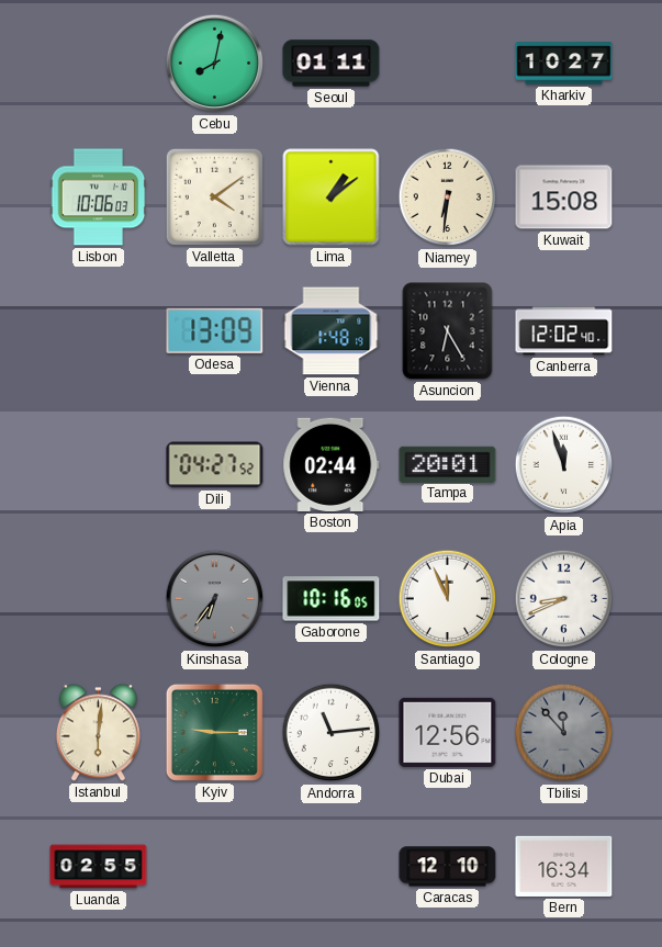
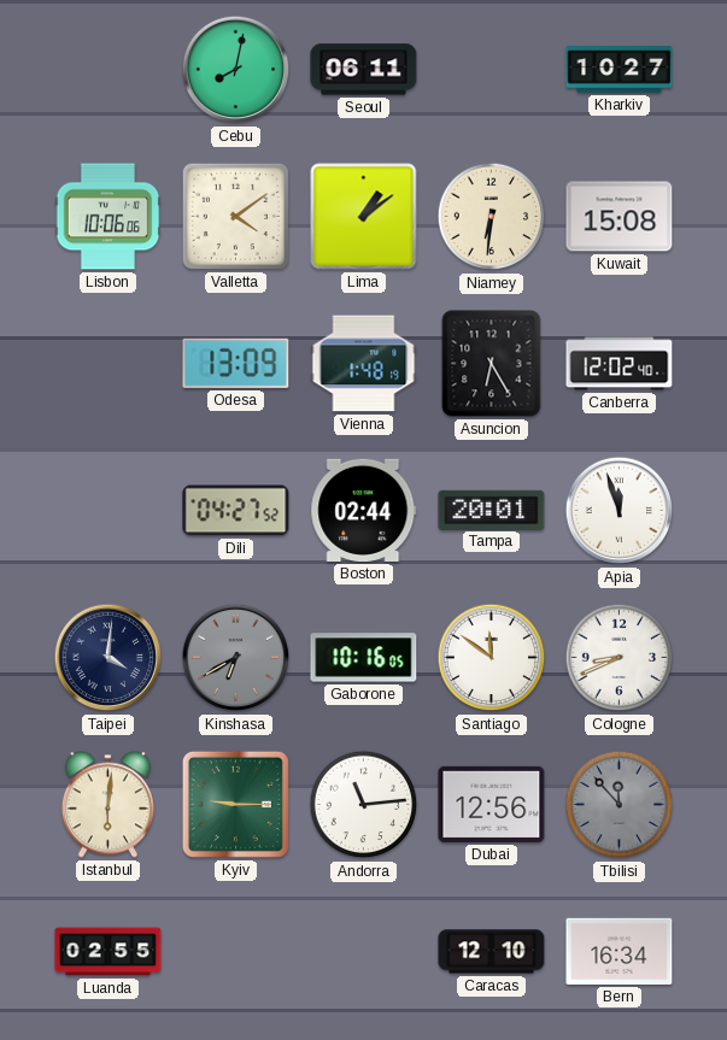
Seoul: 01:11 -> 06:11 (364, 70)
Lisbon: 10:06:03 -> 10:06:06 (109, 217)
Taipei: none -> 4:01 (109, 658)
Kinshasa: 6:36 -> 6:40 (236, 658)
Santiago: 11:56 -> 11:51 (492, 658)
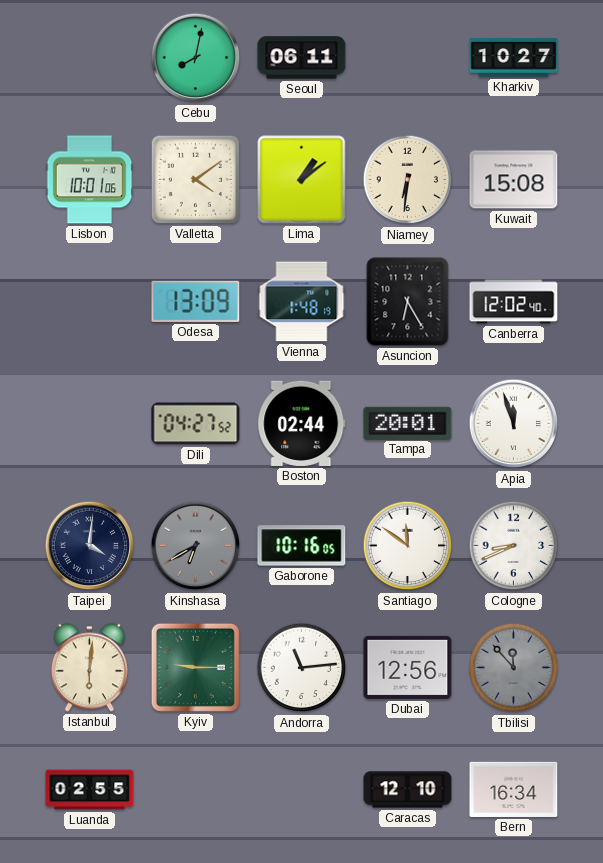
Lisbon: 10:06 -> 10:01 (90, 180)
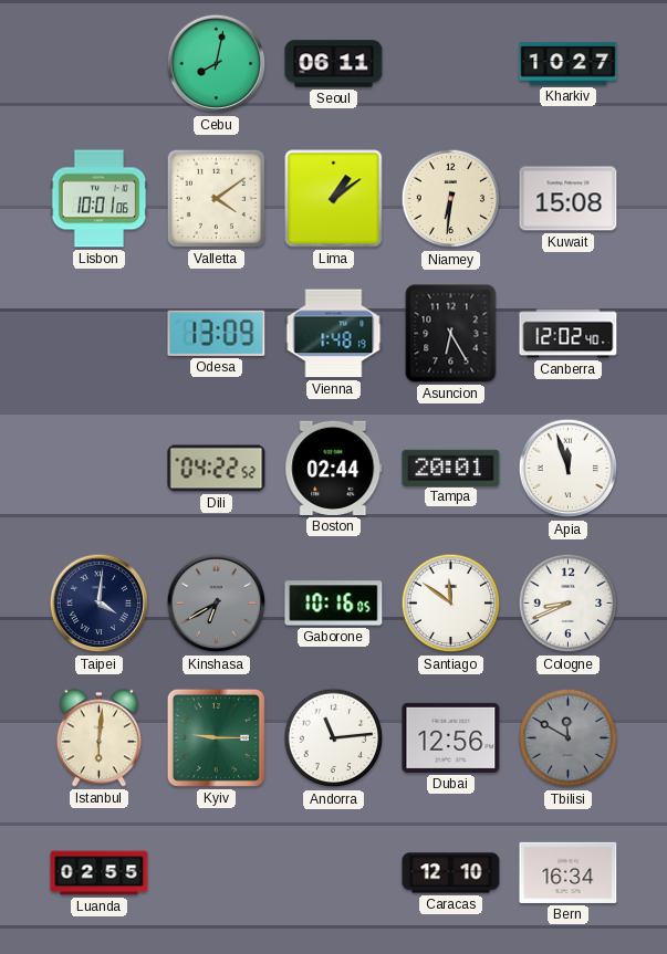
Dili: 04:27 -> 04:22 (217, 469)
Tbilisi: 11:53 -> 11:50 (569, 738)
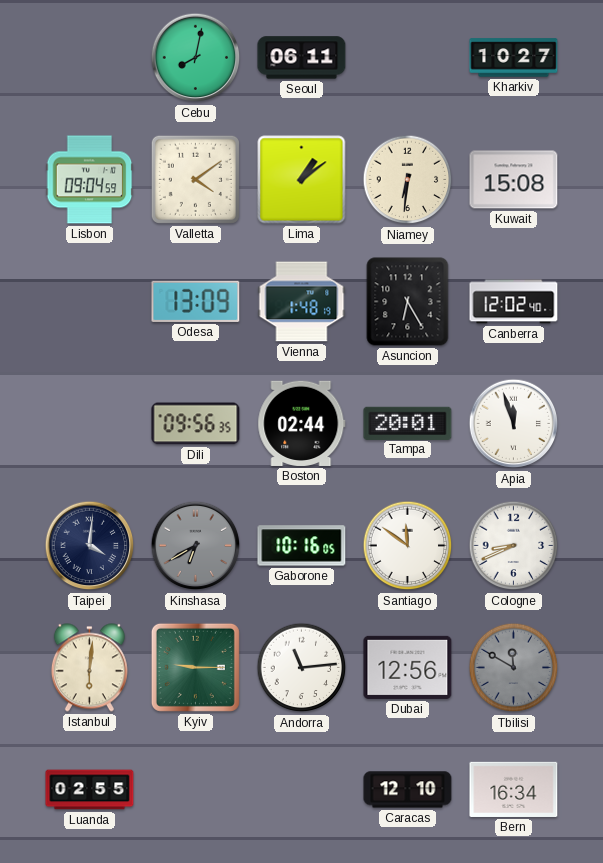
Lisbon: 10:01 -> 09:04 (90, 180)
Dili: 04:22 -> 09:56 (196, 424)
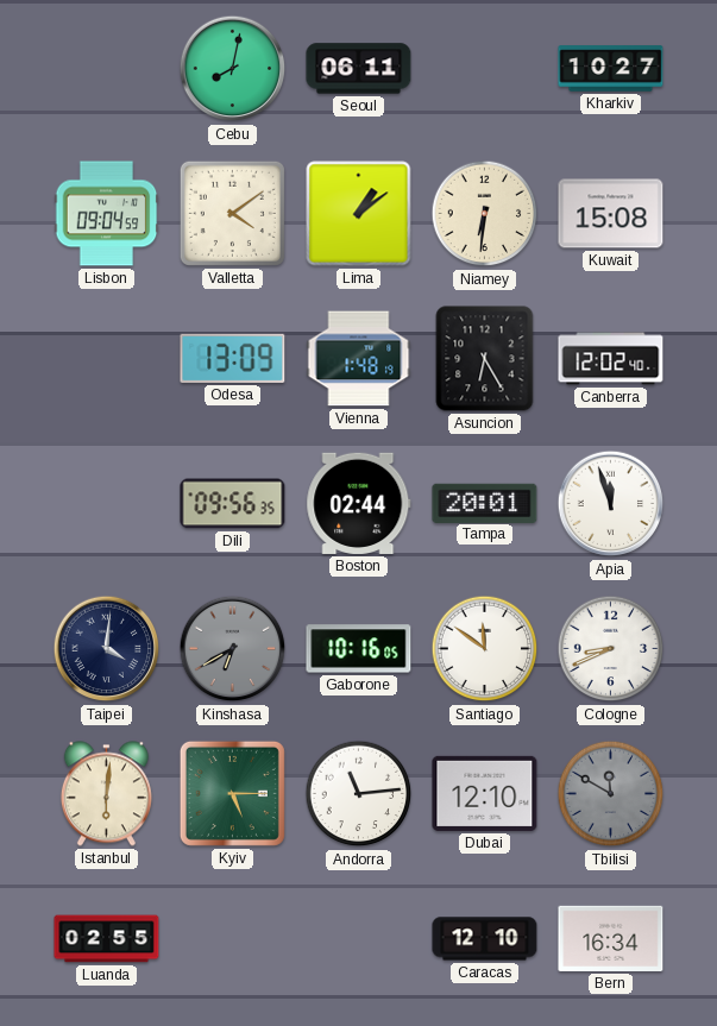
Kyiv: 9:15 -> 5:15 (232, 793)
Dubai: 12:56 -> 12:10 (485, 793)
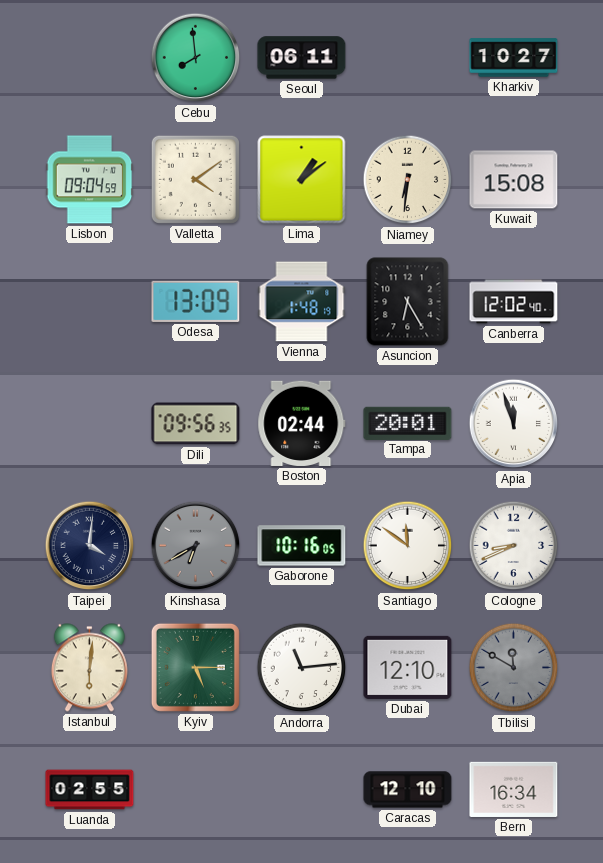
Cebu: 8:02 -> 7:59 (196, 58)
